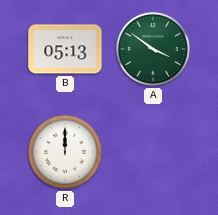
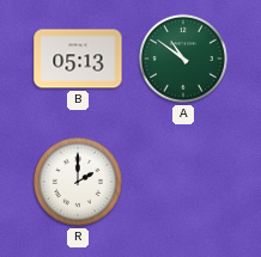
A: 3:51 -> 10:51 (183, 59)
R: 12:00 -> 2:00 (78, 182)
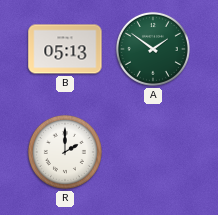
A: 10:51 -> 1:51 (153, 49)
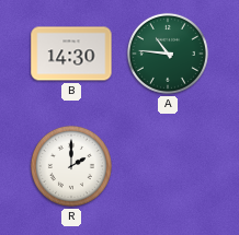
B: 05:13 -> 14:30 (71, 54)
A: 1:51 -> 10:46 (168, 54)
